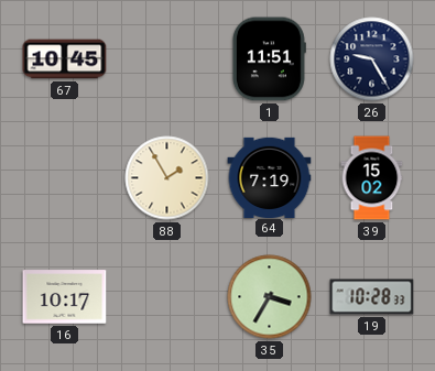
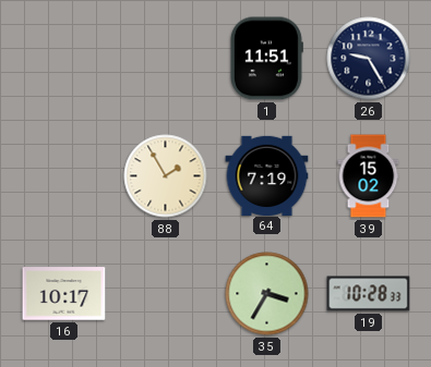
67: 10:45 -> none (65, 59)
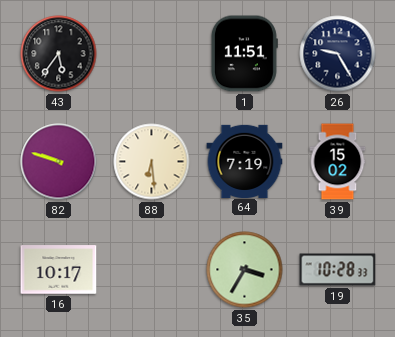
43: none -> 5:36 (59, 54)
82: none -> 9:48 (59, 162)
88: 1:55 -> 6:29 (152, 162)
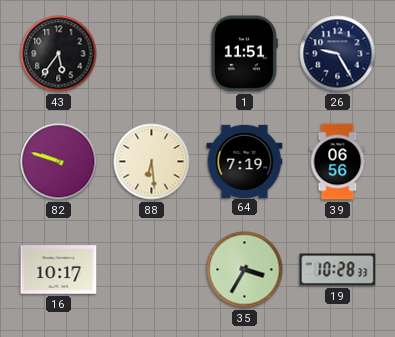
39: 15:02 -> 06:56 (338, 162)
